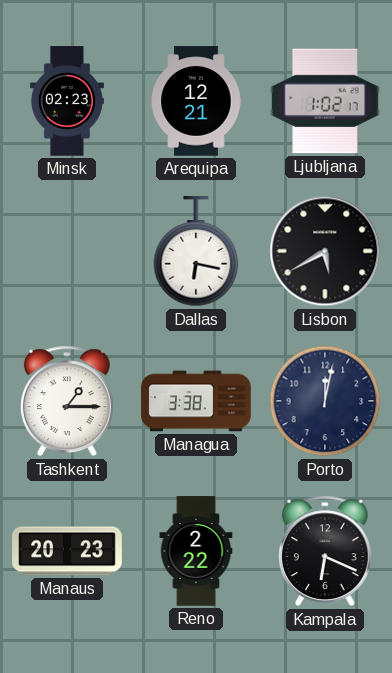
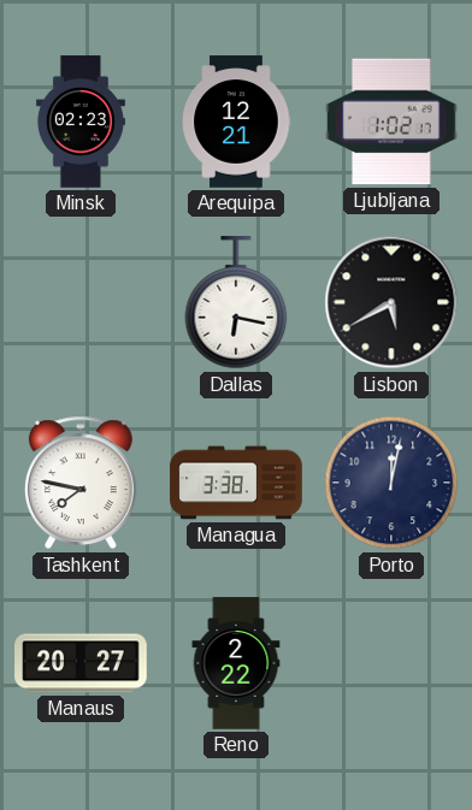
Tashkent: 1:15 -> 7:47 (81, 483)
Manaus: 20:23 -> 20:27 (81, 663)
Kampala: 6:19 -> none (325, 551)
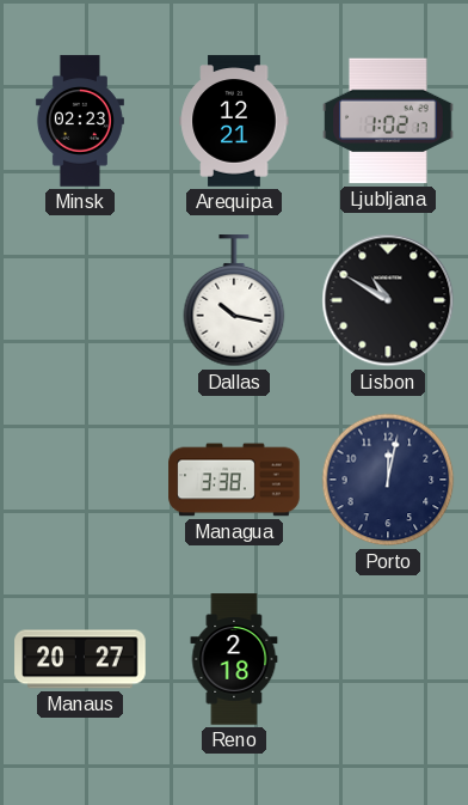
Dallas: 6:17 -> 10:17 (234, 301)
Lisbon: 5:40 -> 10:50 (388, 300)
Tashkent: 7:47 -> none (81, 483)
Reno: 2:22 -> 2:18 (234, 659)
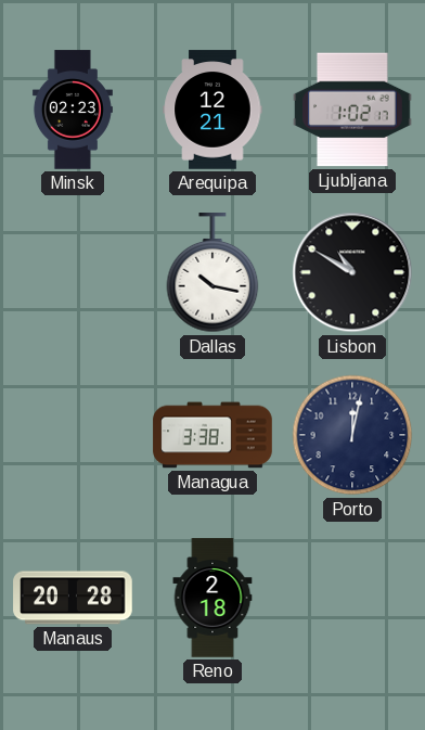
Manaus: 20:27 -> 20:28 (73, 598)
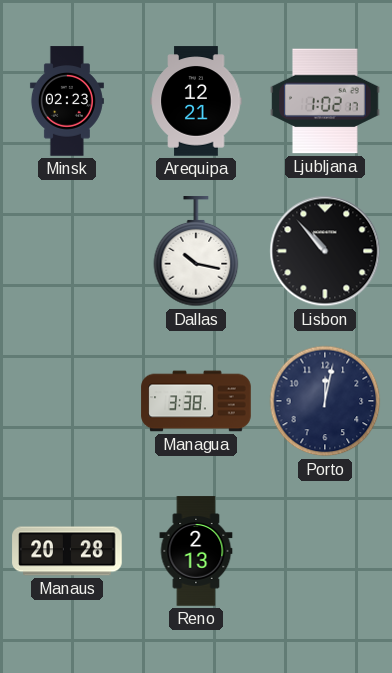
Lisbon: 10:50 -> 10:53 (325, 251)
Reno: 2:18 -> 2:13 (196, 551)
